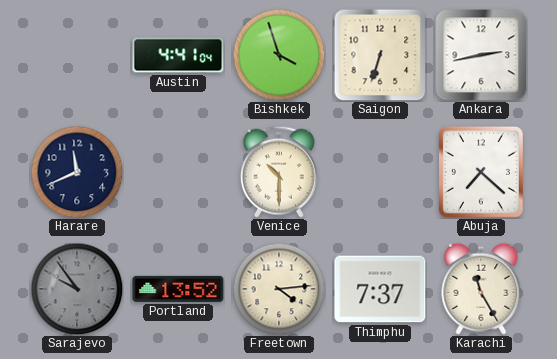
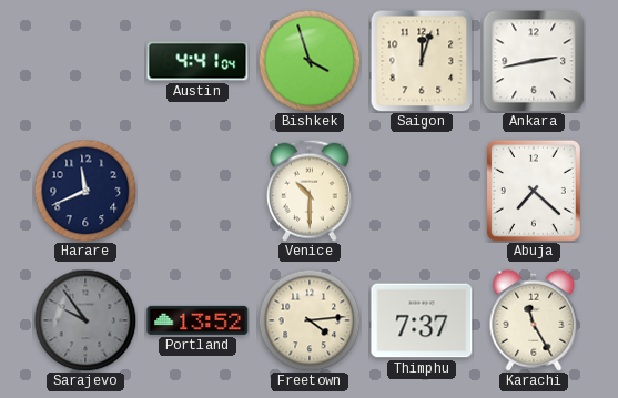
Saigon: 6:33 -> 12:03 (422, 61)
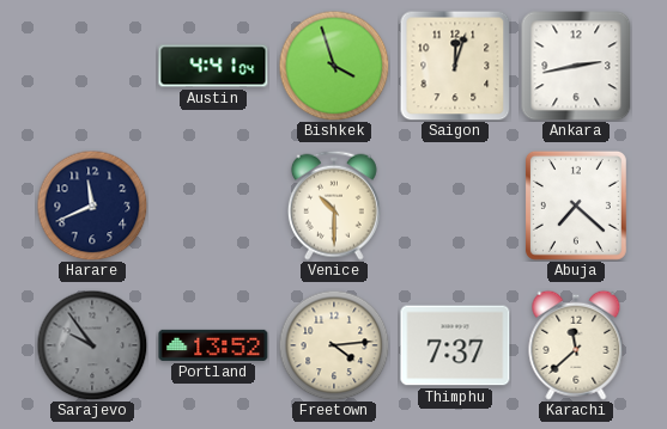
Karachi: 11:25 -> 11:38 (576, 345)
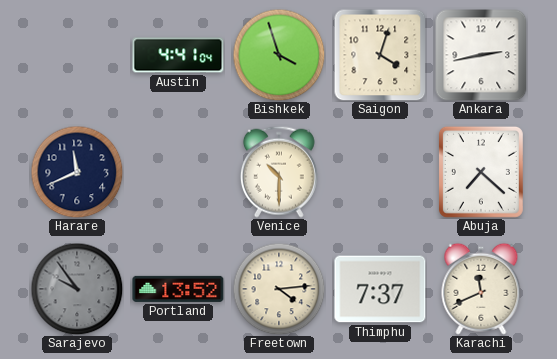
Saigon: 12:03 -> 4:03 (380, 55)
Karachi: 11:38 -> 11:41 (481, 289)
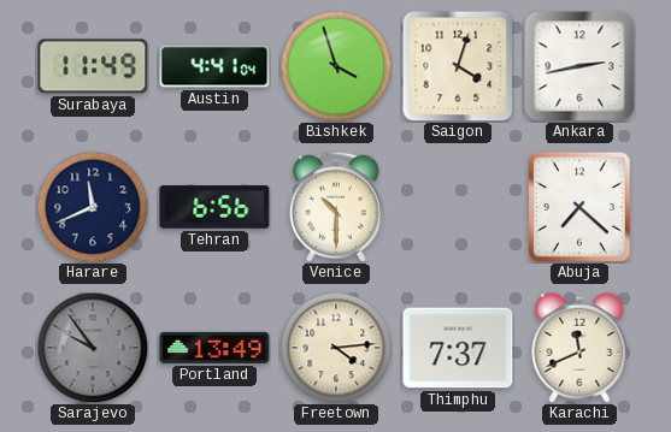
Surabaya: none -> 11:49 (93, 66)
Tehran: none -> 6:56 (214, 207)
Portland: 13:52 -> 13:49 (214, 348)
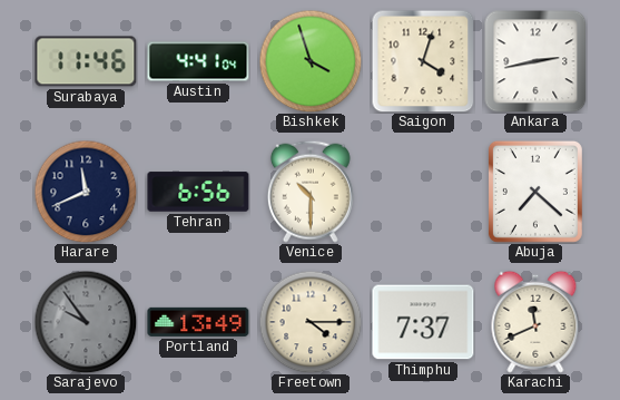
Surabaya: 11:49 -> 11:46 (86, 61)
Freetown: 4:14 -> 4:15 (311, 322)
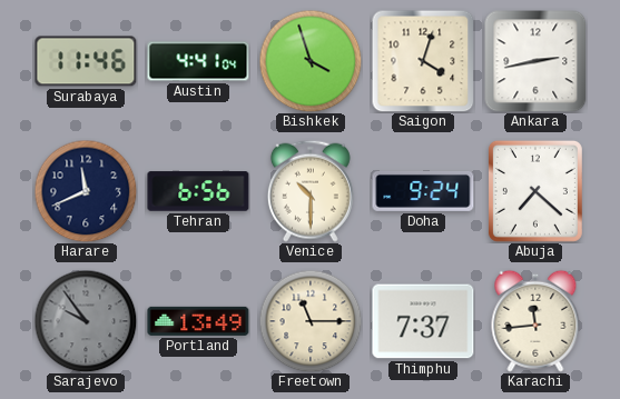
Doha: none -> 9:24 (423, 191)
Freetown: 4:15 -> 11:15 (311, 321)
Karachi: 11:41 -> 11:44 (535, 321)
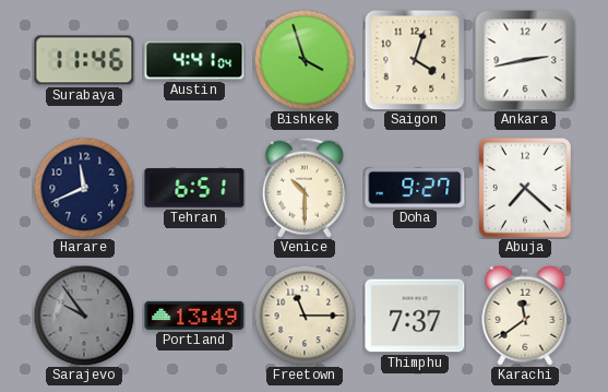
Tehran: 6:56 -> 6:51 (194, 188)
Doha: 9:24 -> 9:27 (415, 188)
Karachi: 11:44 -> 11:39 (525, 316)
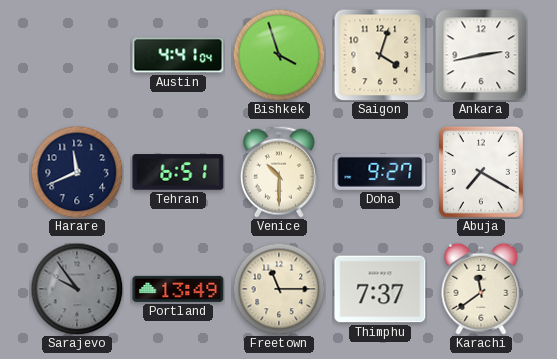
Surabaya: 11:46 -> none (84, 60)
Abuja: 7:22 -> 7:20 (481, 172)
